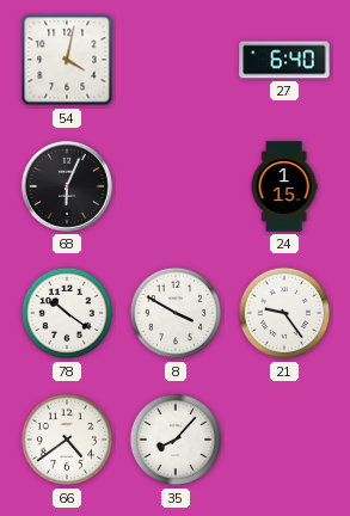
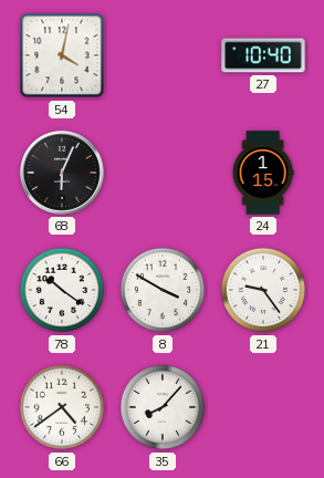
27: 6:40 -> 10:40 (263, 55)
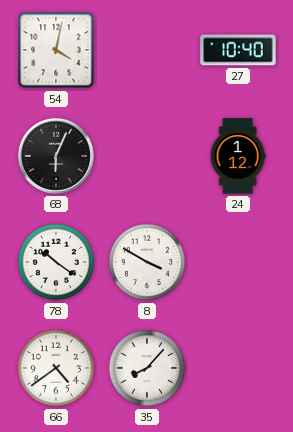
24: 1:15 -> 1:12 (238, 156)
21: 9:24 -> none (263, 290)
